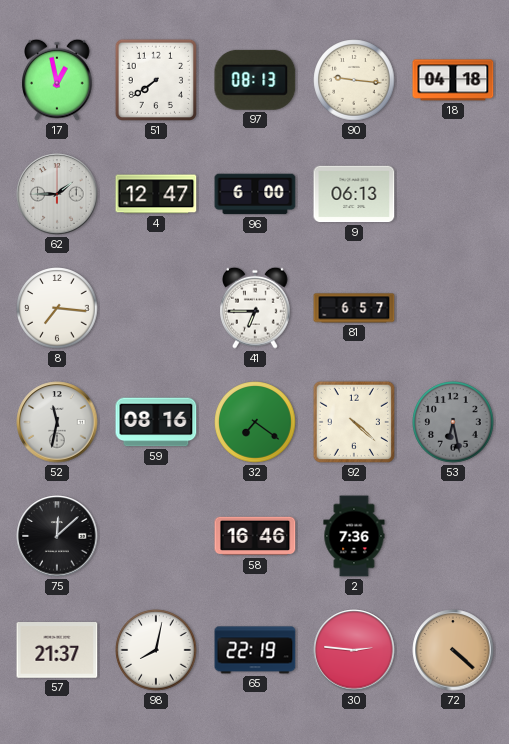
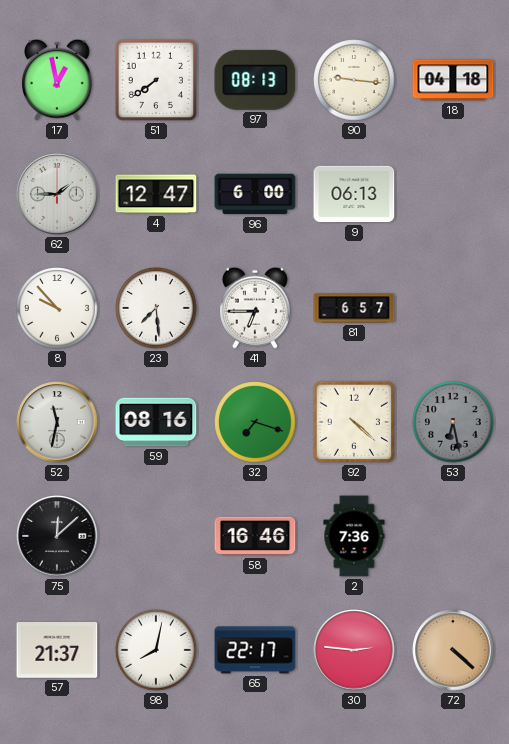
8: 7:16 -> 9:53 (57, 308)
23: none -> 7:29 (156, 308)
32: 7:21 -> 7:18 (255, 422)
65: 22:19 -> 22:17 (255, 650)
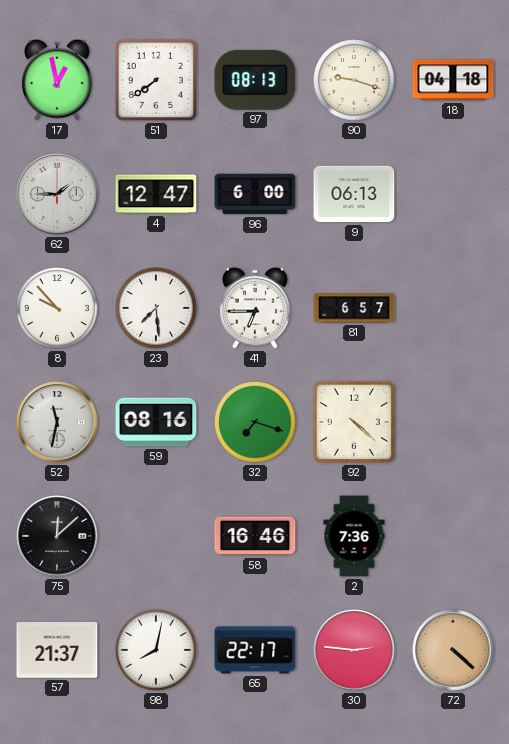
90: 9:16 -> 9:18 (354, 80)
53: 6:28 -> none (453, 422)
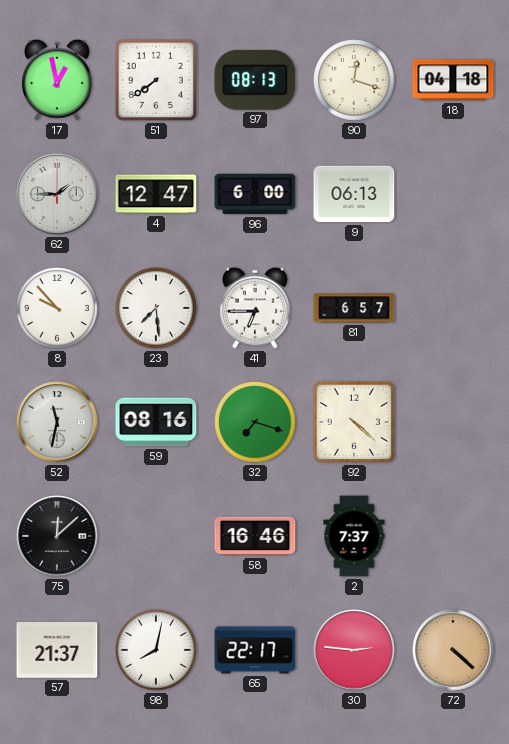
90: 9:18 -> 12:18 (354, 80)
2: 7:36 -> 7:37 (354, 536)
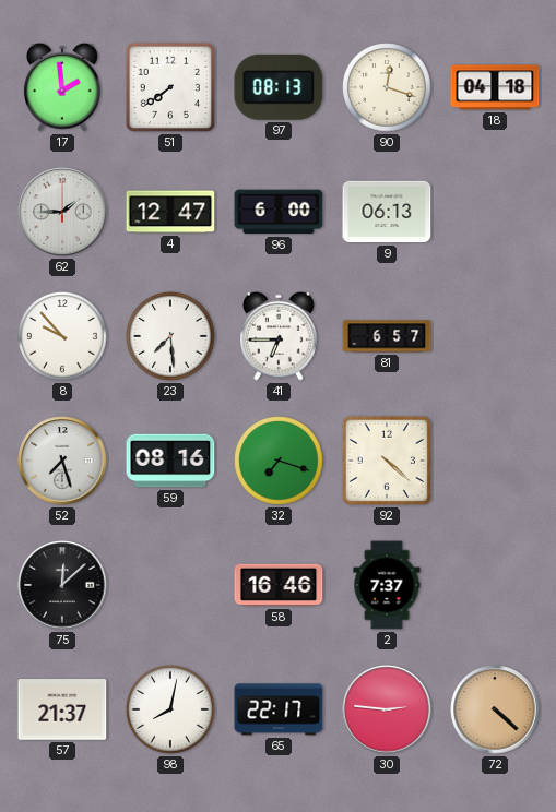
17: 12:58 -> 1:59 (63, 87)
52: 11:32 -> 7:27 (62, 461)
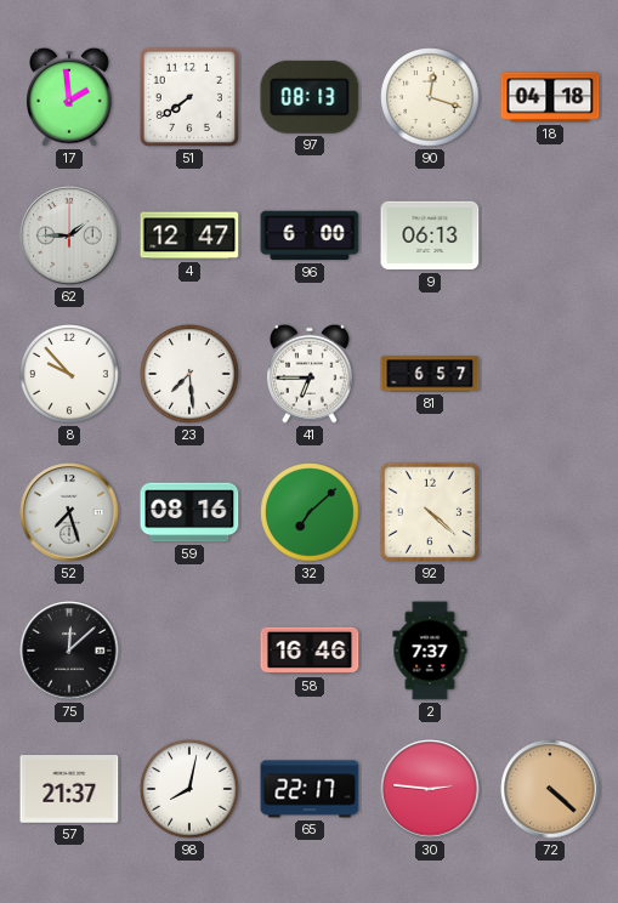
32: 7:18 -> 7:08 (310, 512)
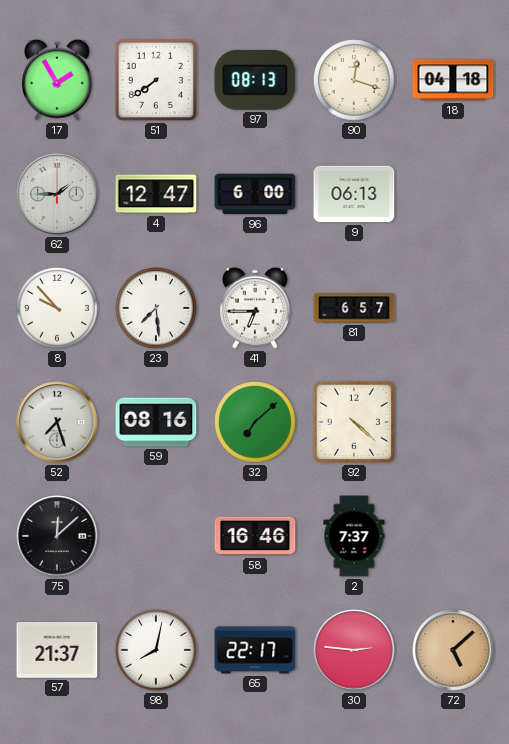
17: 1:59 -> 1:55 (58, 80)
72: 4:22 -> 5:08 (453, 650)
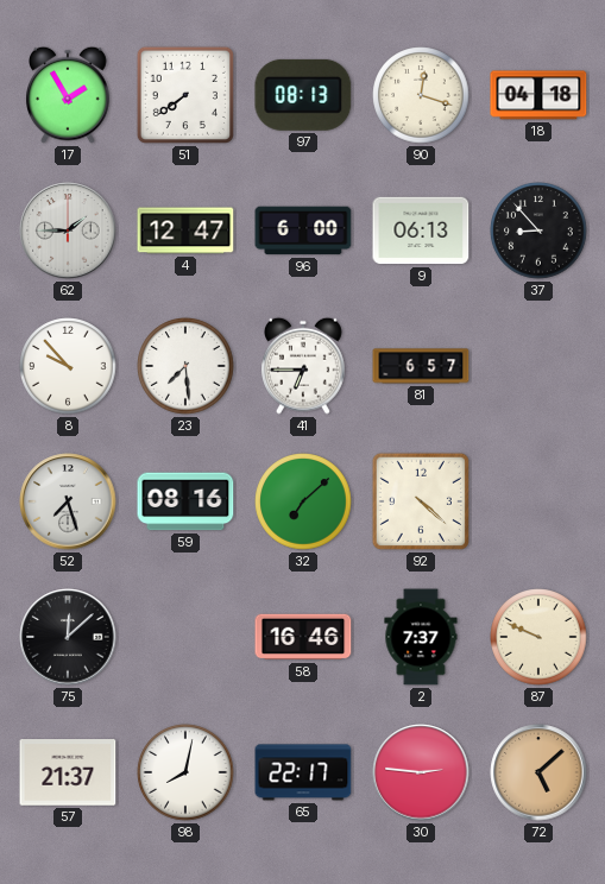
37: none -> 8:53 (538, 231)
87: none -> 9:49 (538, 637)
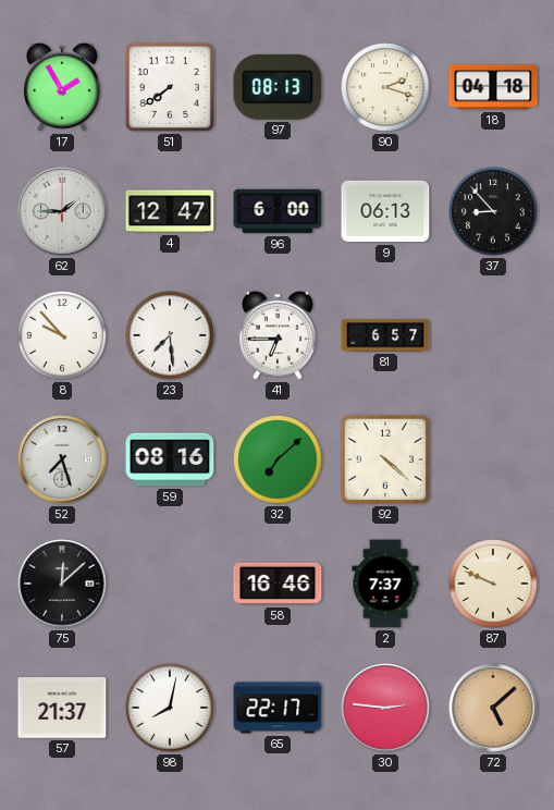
90: 12:18 -> 2:18 (385, 87)
